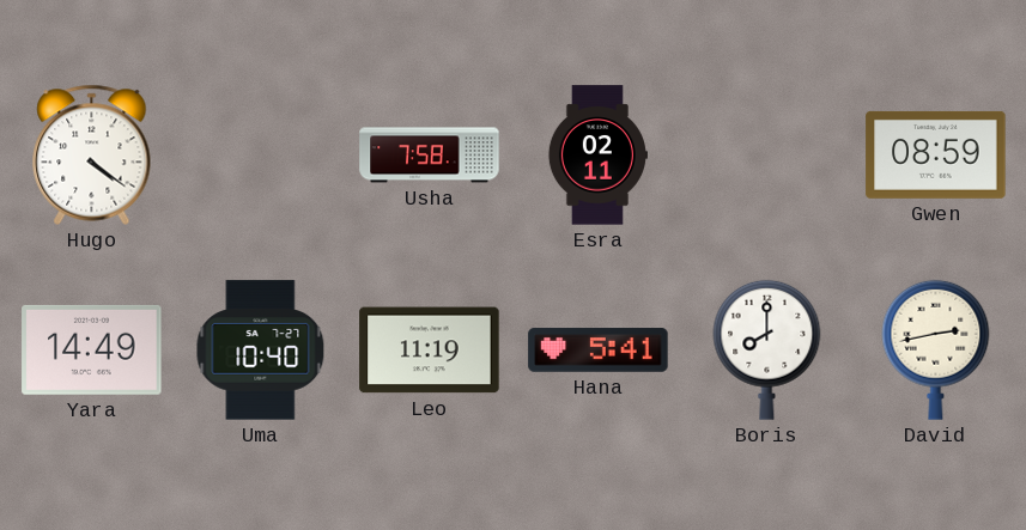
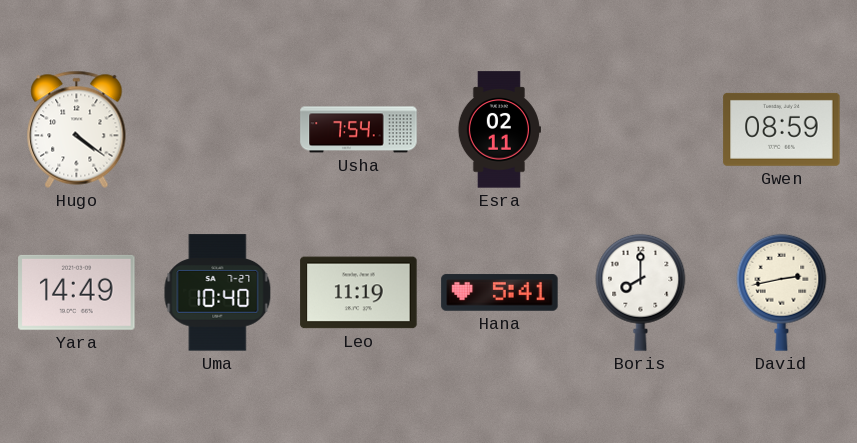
Usha: 7:58 -> 7:54 (359, 130)
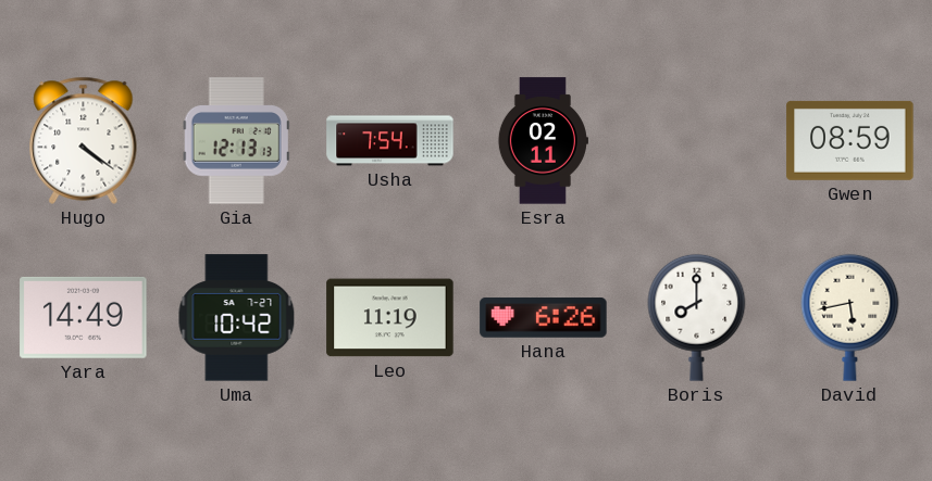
Gia: none -> 12:13 (236, 141)
Uma: 10:40 -> 10:42 (237, 318)
Hana: 5:41 -> 6:26 (544, 318)
David: 2:43 -> 5:43 (850, 317)
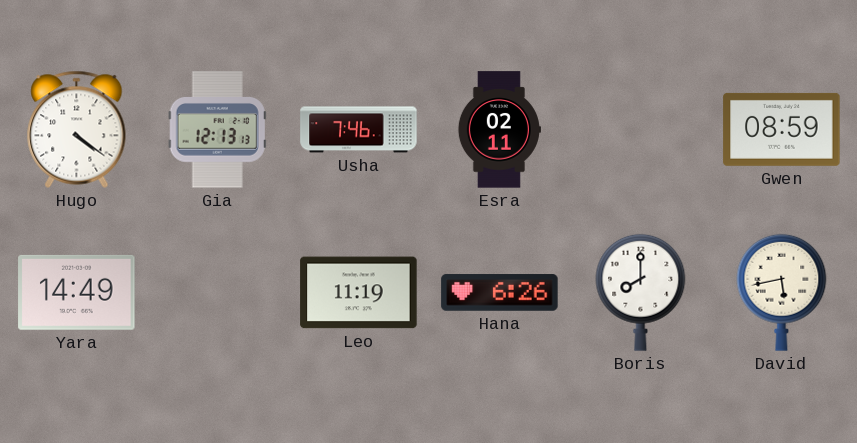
Usha: 7:54 -> 7:46 (359, 130)
Uma: 10:42 -> none (237, 318)
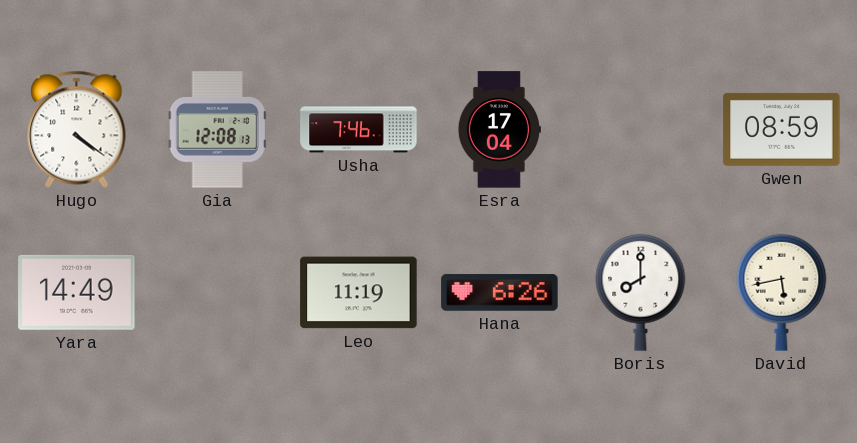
Gia: 12:13 -> 12:08 (217, 130)
Esra: 02:11 -> 17:04 (499, 130)
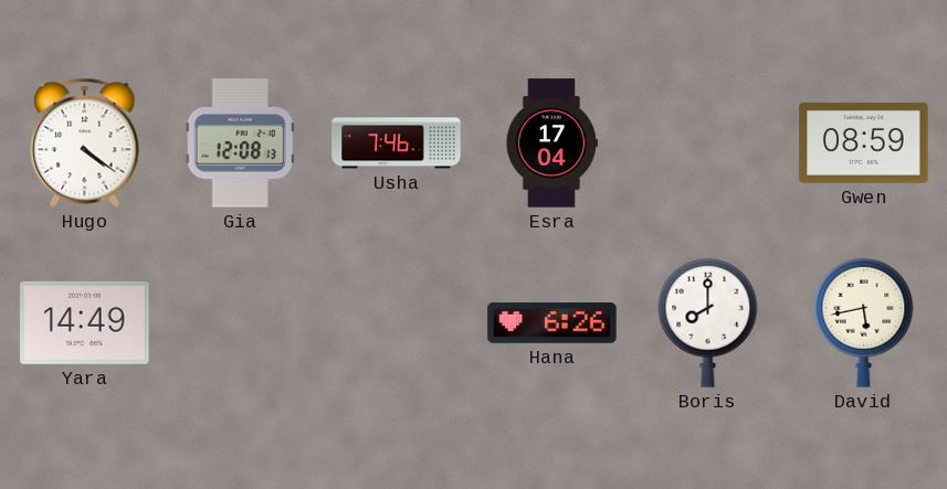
Leo: 11:19 -> none (359, 293)
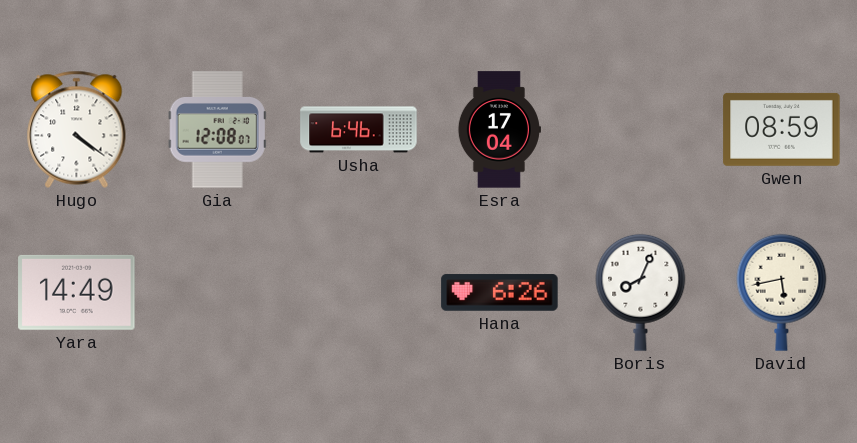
Gia: 12:08:13 -> 12:08:07 (217, 130)
Usha: 7:46 -> 6:46 (359, 130)
Boris: 8:00 -> 8:04 (641, 292)
